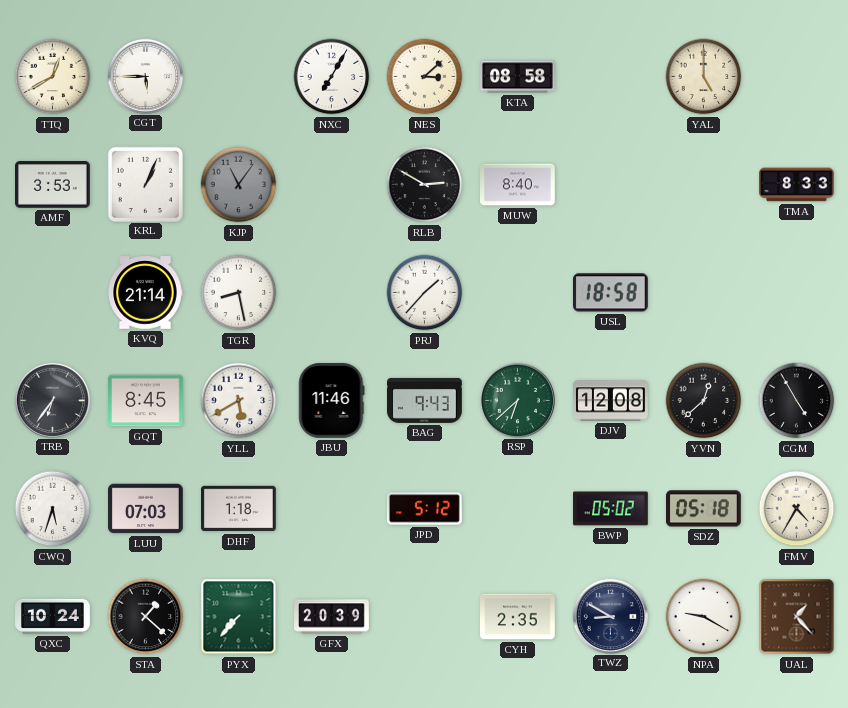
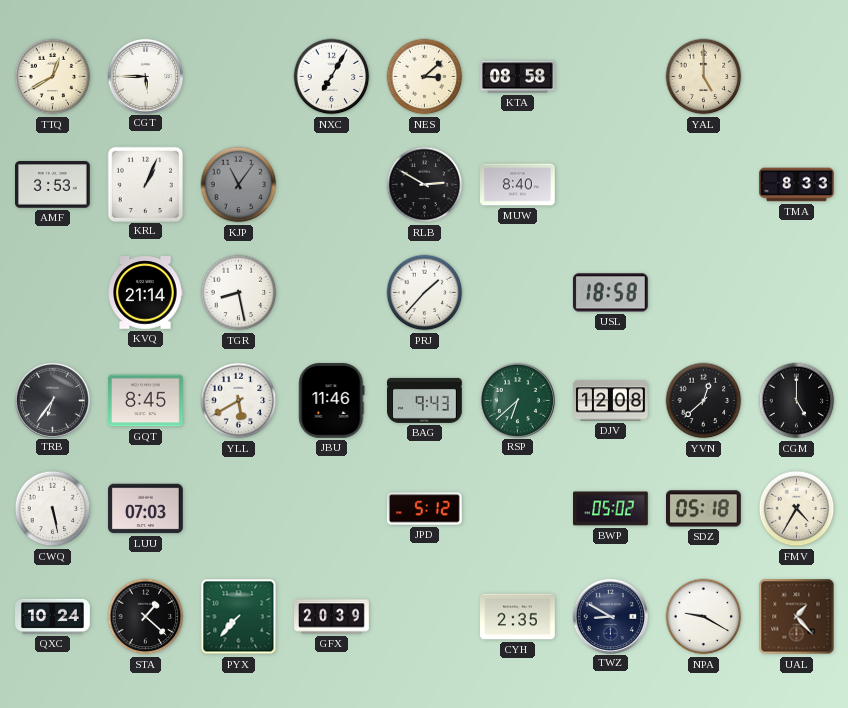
CGM: 4:55 -> 5:00 (797, 401)
CWQ: 5:33 -> 5:28 (53, 509)
DHF: 1:18 -> none (239, 509)
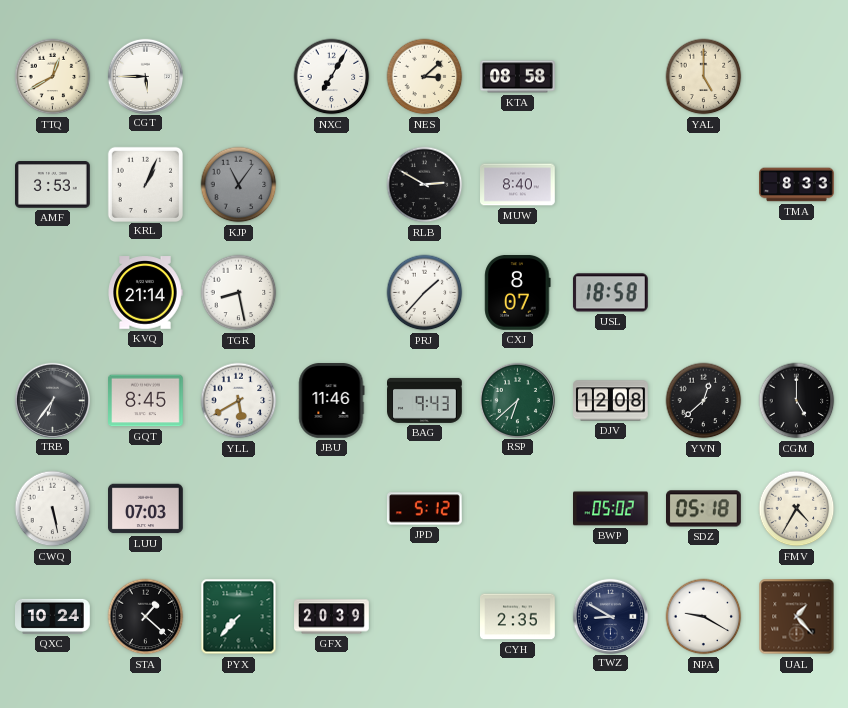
CXJ: none -> 8:07 (518, 293)
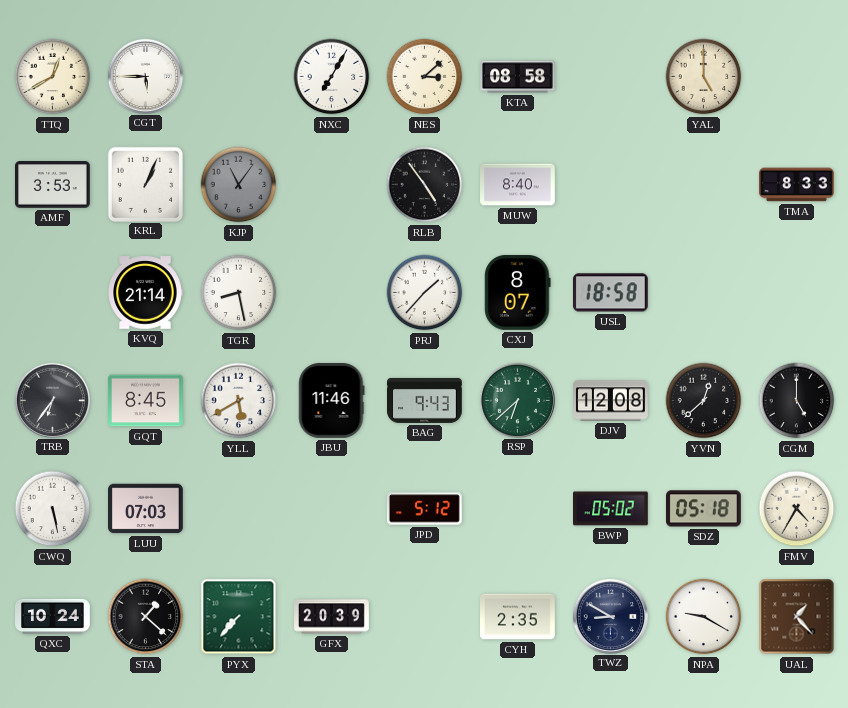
RLB: 2:50 -> 4:54 (425, 185)
